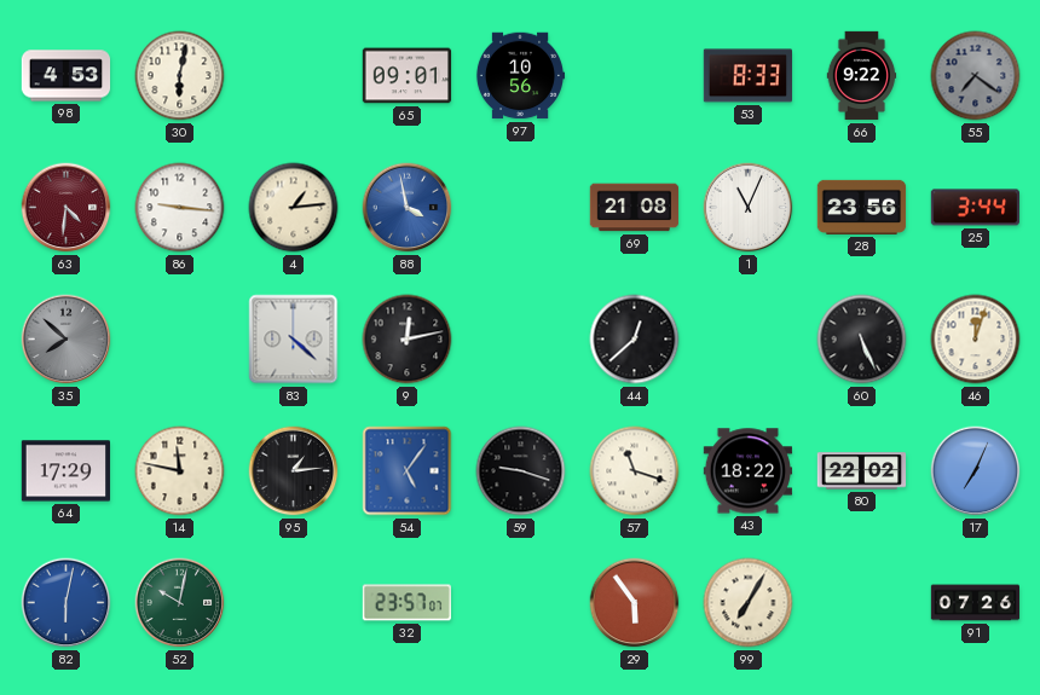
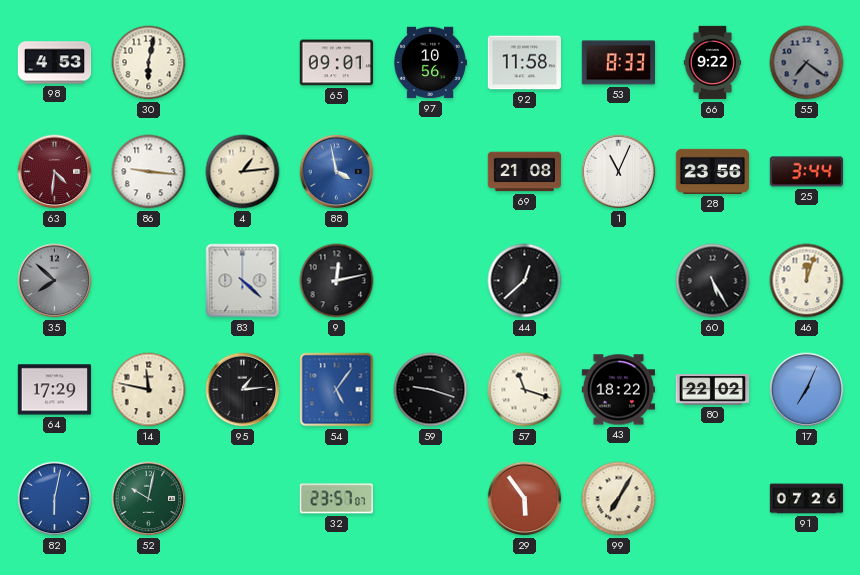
92: none -> 11:58 (525, 63)
60: 5:26 -> 5:25 (713, 281)
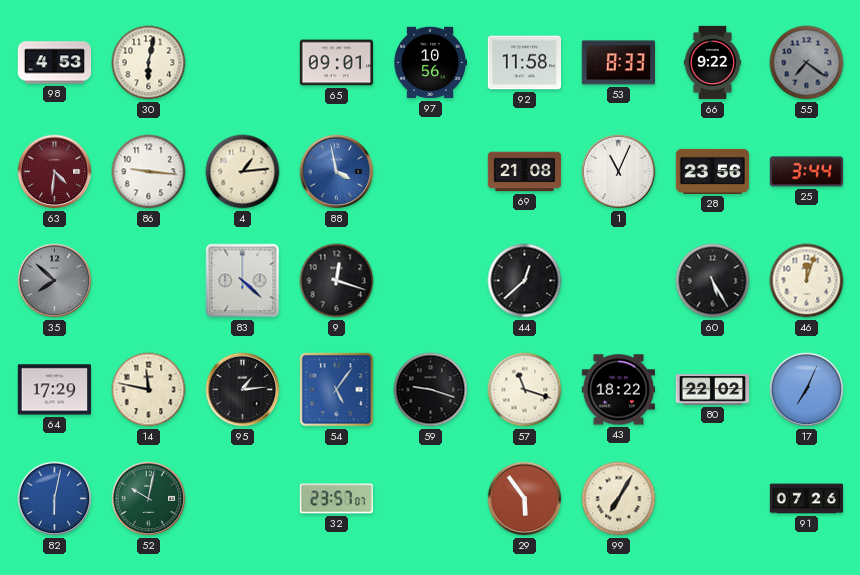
9: 12:13 -> 12:18 (337, 281)
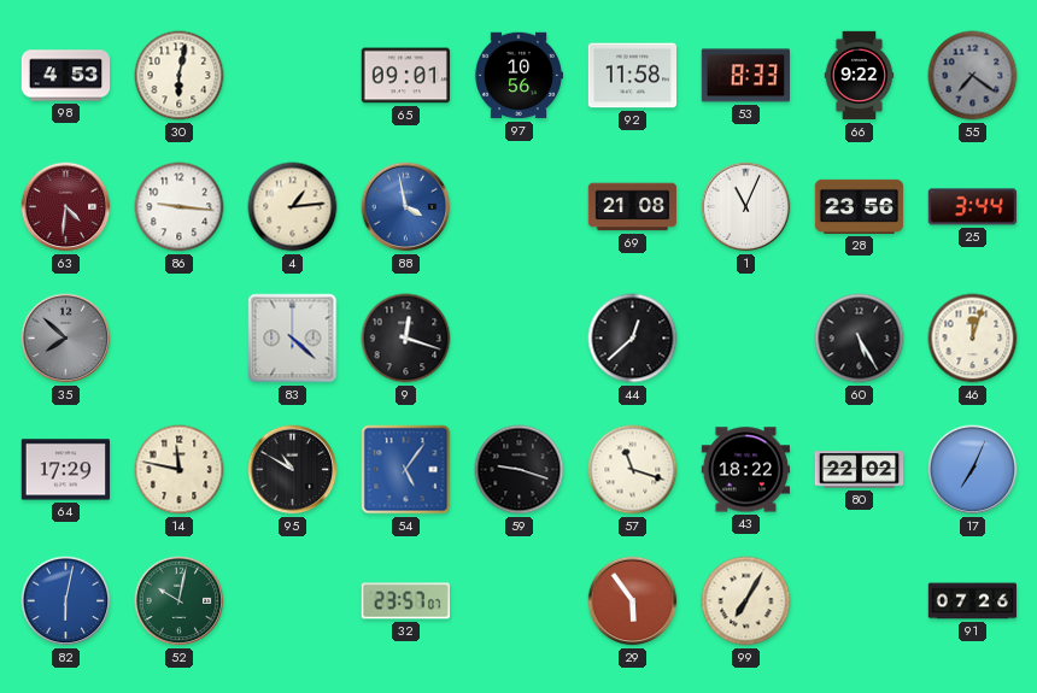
95: 1:14 -> 10:50 (293, 470)
